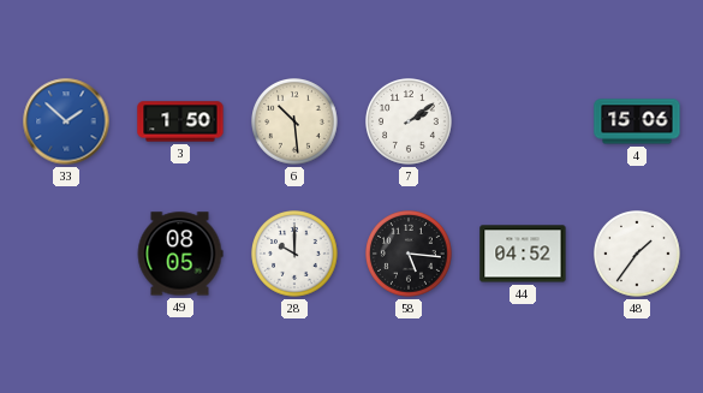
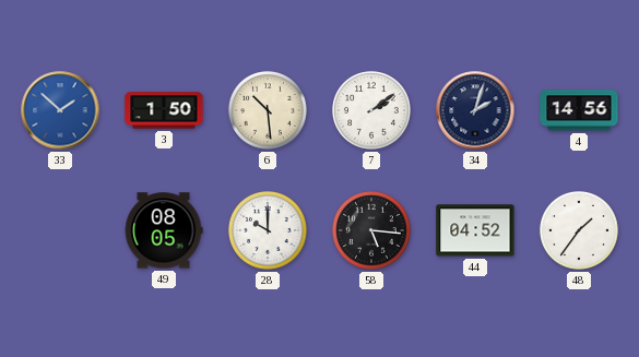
34: none -> 2:03 (475, 110)
4: 15:06 -> 14:56 (579, 110)
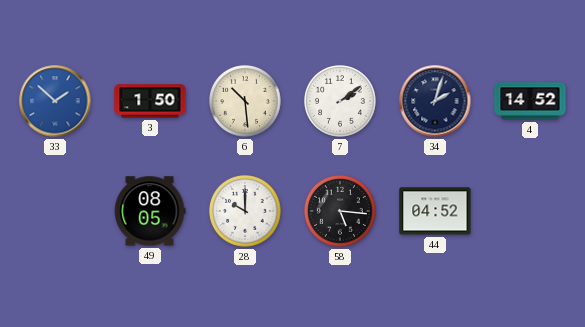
4: 14:56 -> 14:52 (530, 101)
48: 1:36 -> none (580, 231)
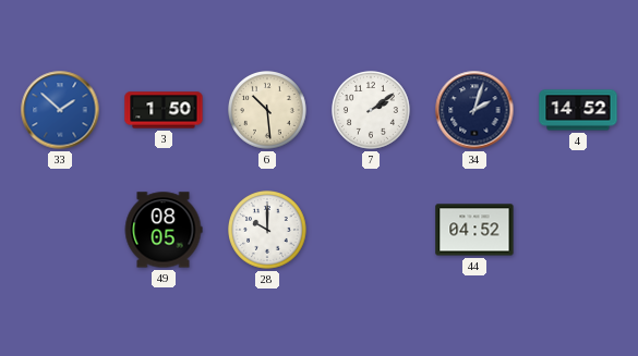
58: 5:16 -> none (341, 212)
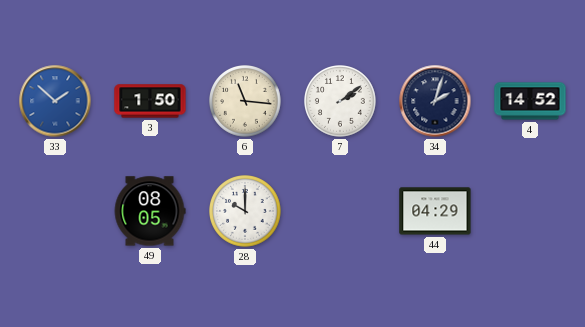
6: 10:29 -> 11:16 (246, 102)
44: 04:52 -> 04:29 (435, 211)
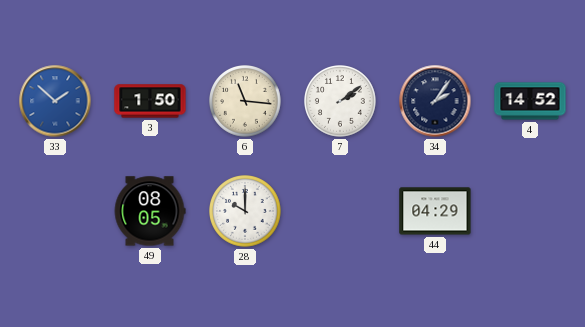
34: 2:03 -> 2:06 (435, 101)
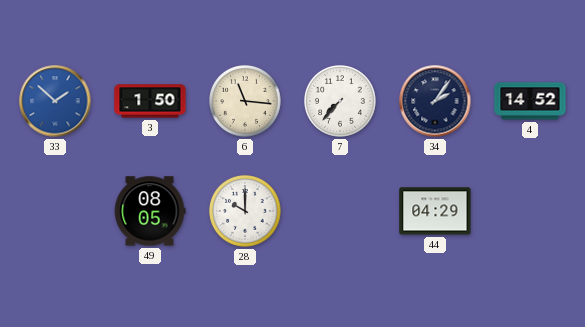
7: 2:09 -> 7:37 (341, 102)
